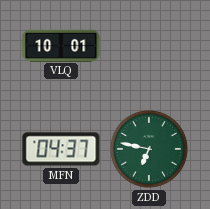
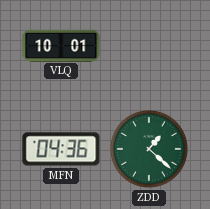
MFN: 04:37 -> 04:36 (61, 149)
ZDD: 6:47 -> 1:22 (149, 149)
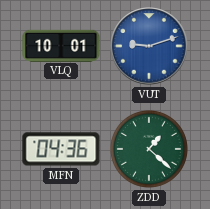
VUT: none -> 9:12 (149, 46)
